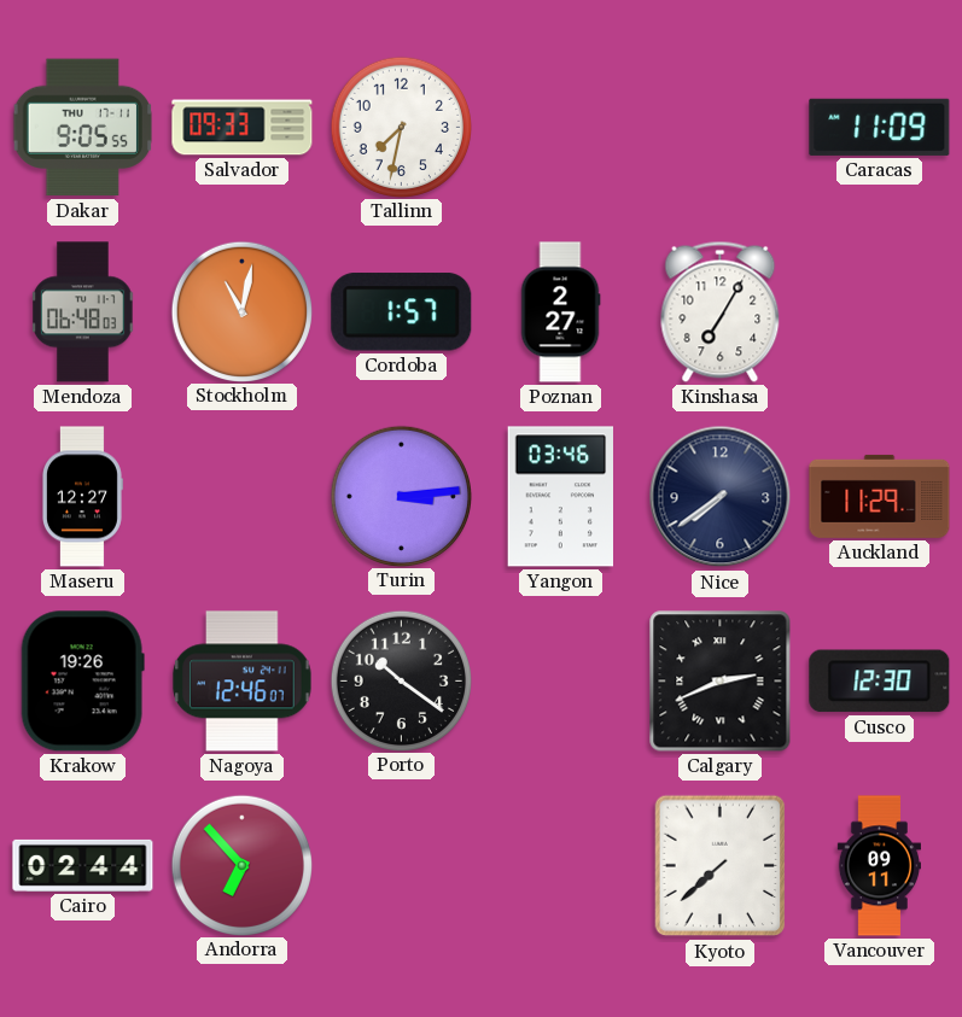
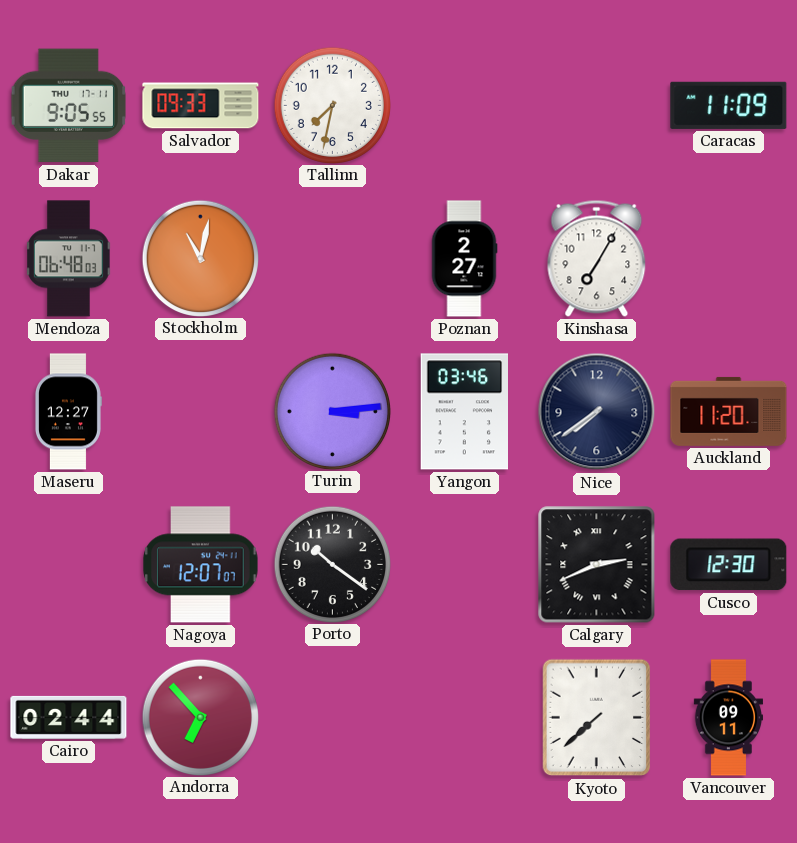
Cordoba: 1:57 -> none (402, 312)
Auckland: 11:29 -> 11:20 (729, 411)
Krakow: 19:26 -> none (82, 682)
Nagoya: 12:46 -> 12:07 (201, 565)
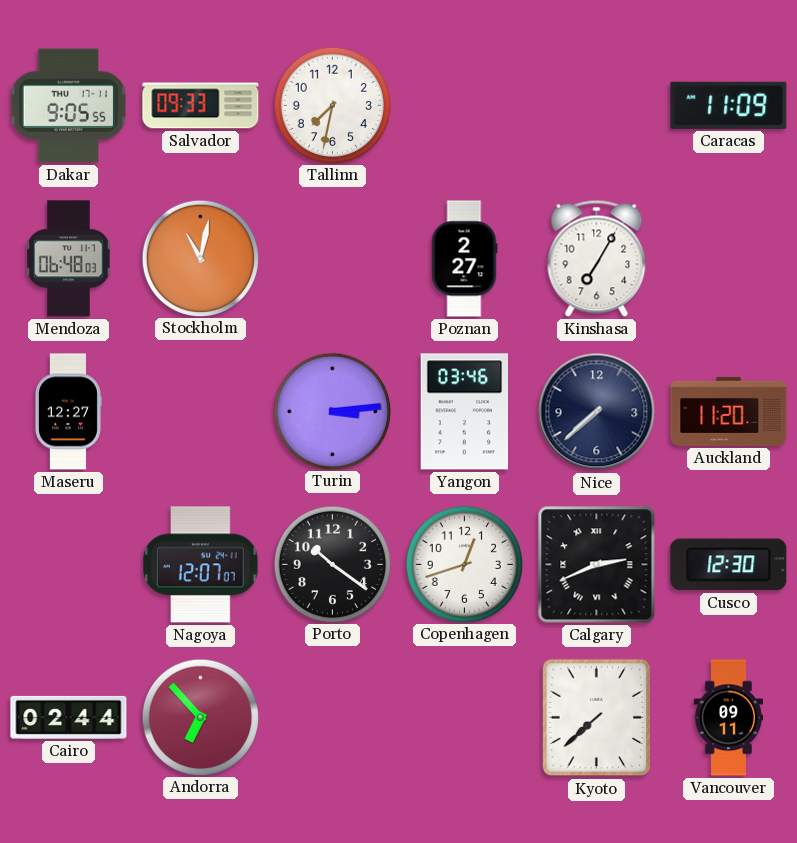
Nice: 7:39 -> 7:38 (597, 412)
Copenhagen: none -> 12:42 (464, 564)
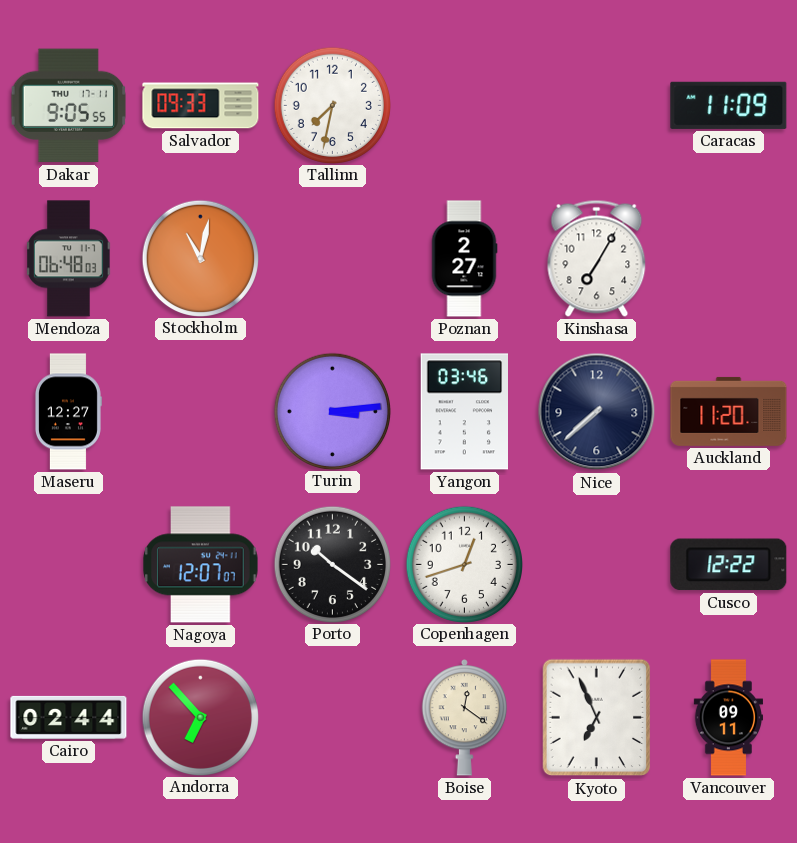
Calgary: 2:41 -> none (597, 565)
Cusco: 12:30 -> 12:22 (729, 565)
Boise: none -> 12:21 (465, 718)
Kyoto: 7:38 -> 6:56 (597, 718)
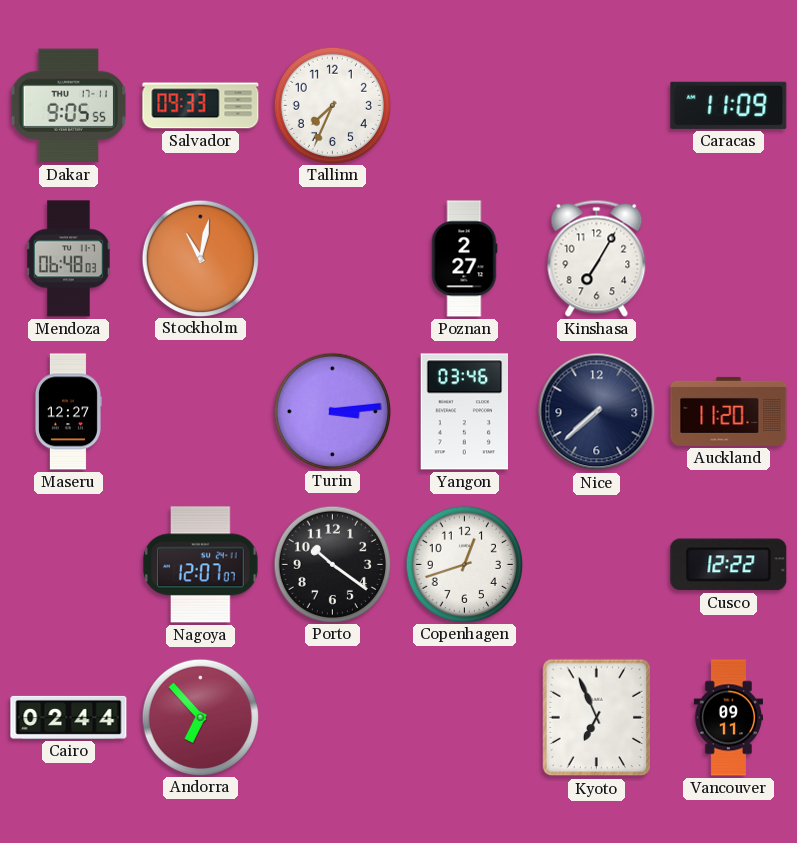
Tallinn: 7:32 -> 7:34 (332, 105)
Boise: 12:21 -> none (465, 718)
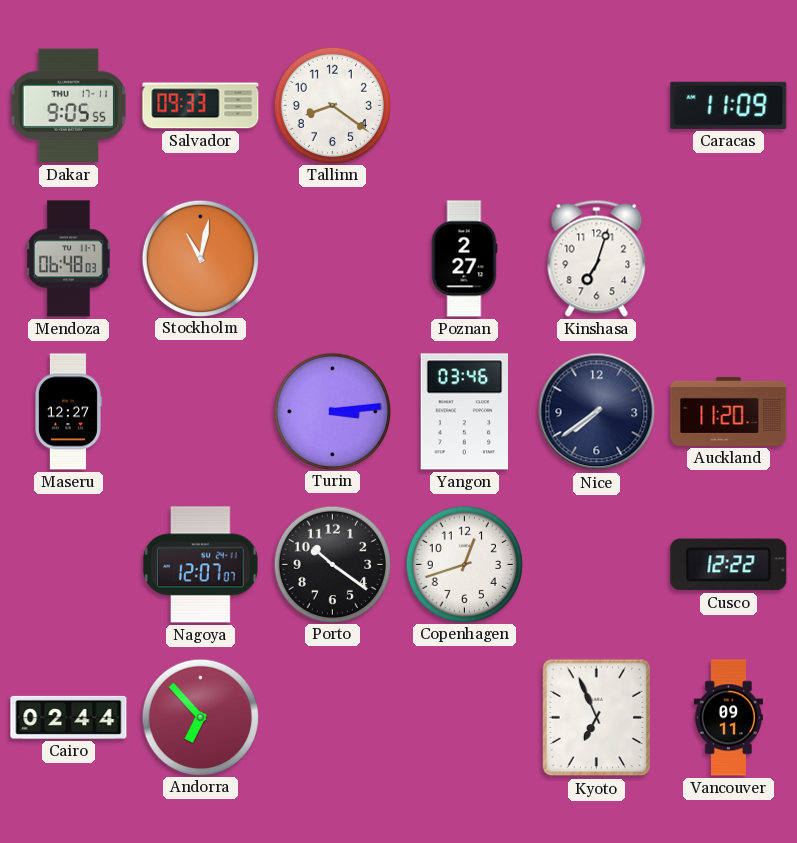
Tallinn: 7:34 -> 8:21 (332, 105)
Kinshasa: 7:05 -> 7:03 (597, 258)
Nice: 7:38 -> 7:39 (597, 412)
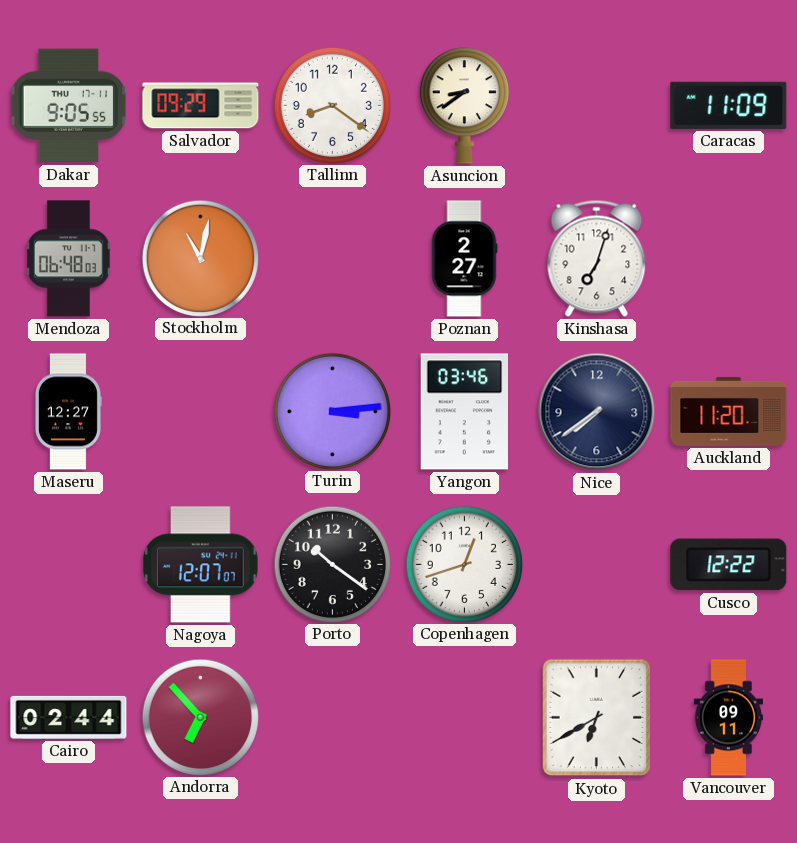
Salvador: 09:33 -> 09:29 (201, 106)
Asuncion: none -> 8:39 (464, 106)
Kyoto: 6:56 -> 6:40 (597, 718)
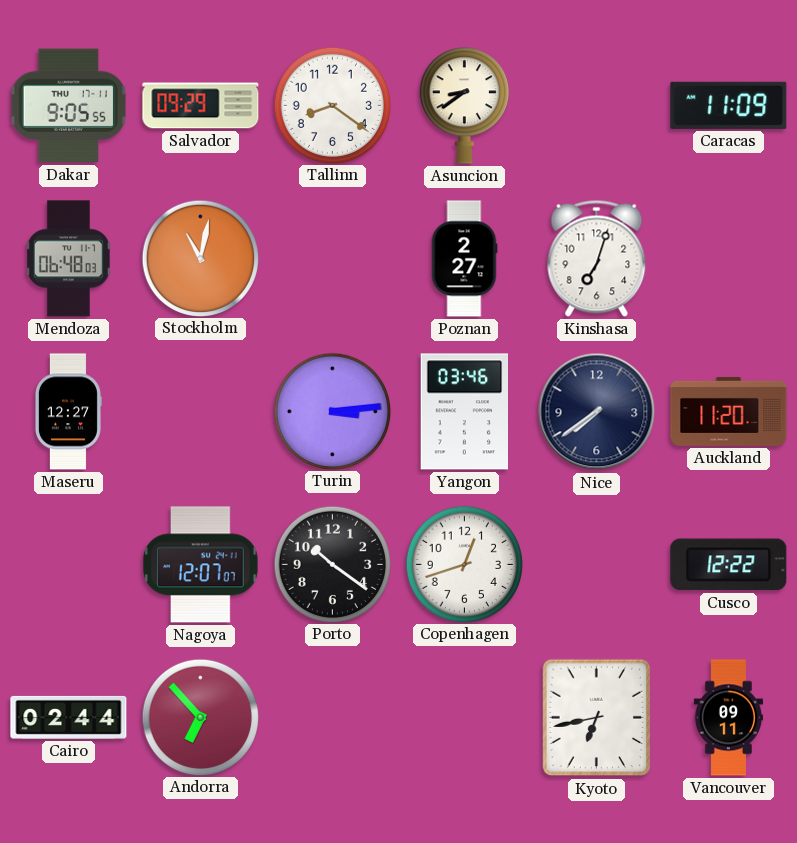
Kyoto: 6:40 -> 6:43 (597, 718)
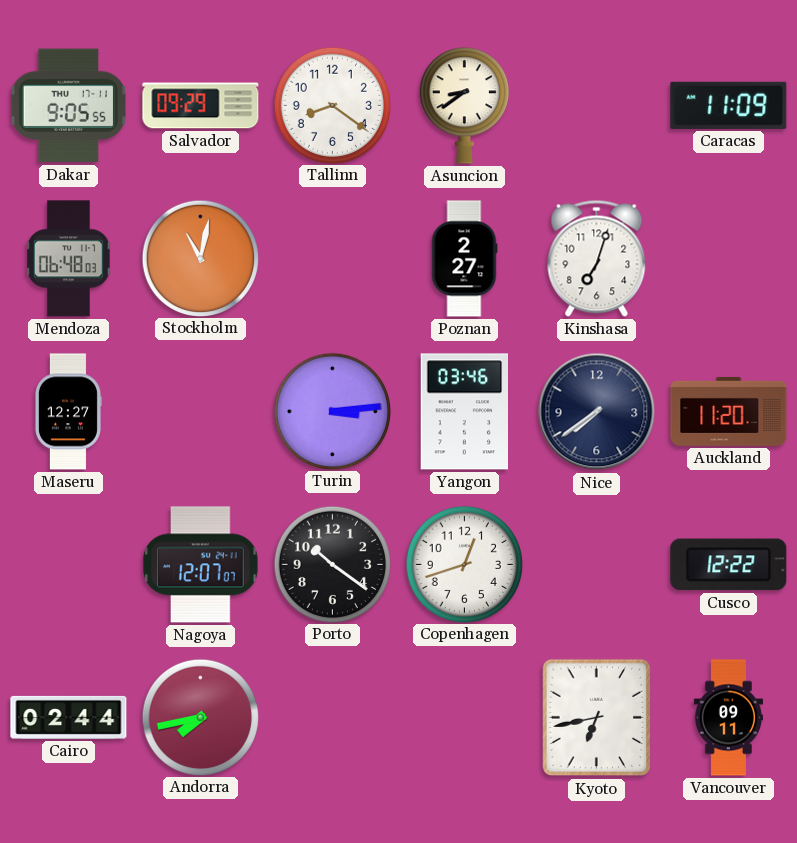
Andorra: 6:53 -> 7:43 (200, 717)
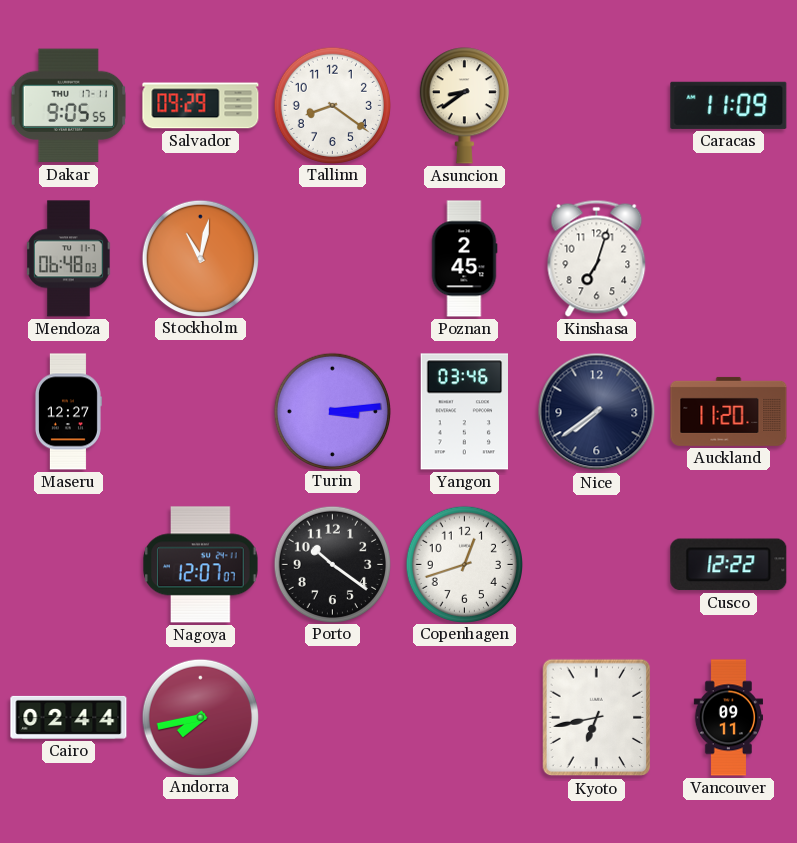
Poznan: 2:27 -> 2:45 (464, 259)
